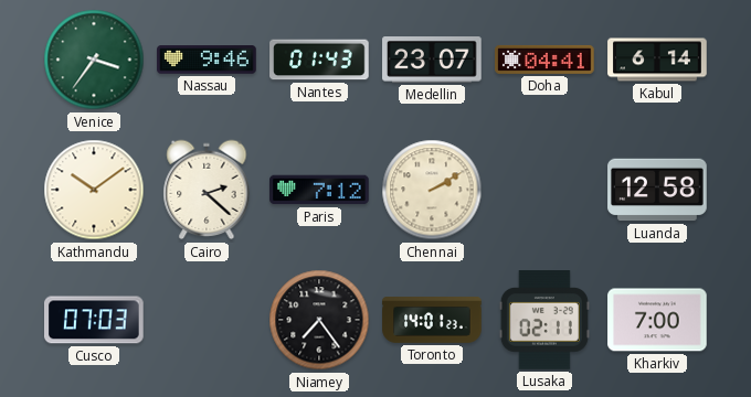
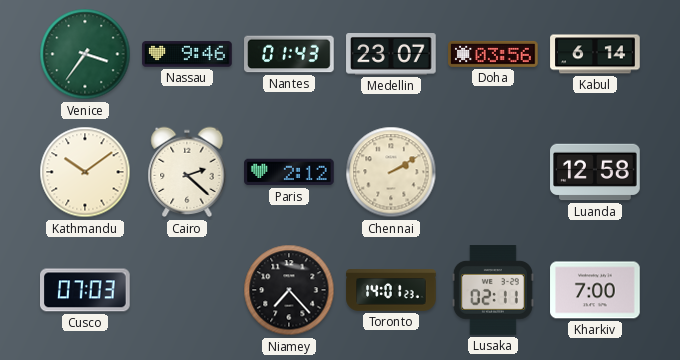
Doha: 04:41 -> 03:56 (493, 54)
Paris: 7:12 -> 2:12 (289, 172)
Niamey: 7:24 -> 7:23 (289, 290)
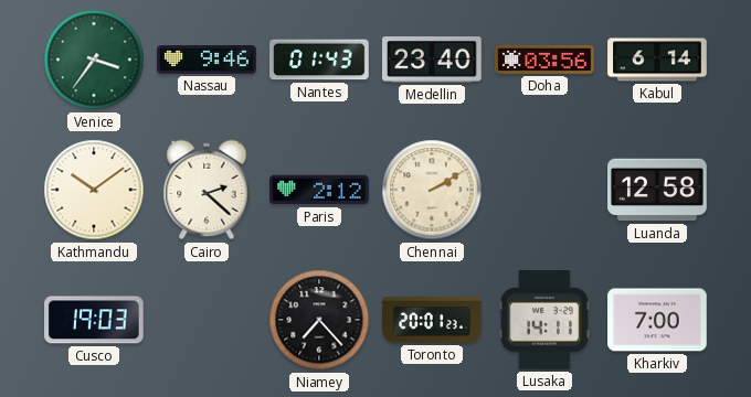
Medellin: 23:07 -> 23:40 (432, 61)
Cusco: 07:03 -> 19:03 (95, 320)
Toronto: 14:01 -> 20:01 (432, 320)
Lusaka: 02:11 -> 14:11 (544, 320)
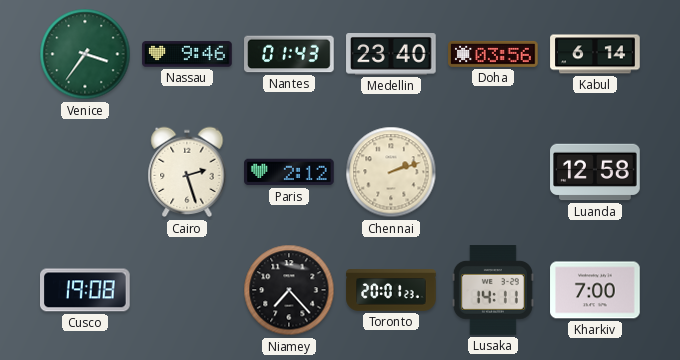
Kathmandu: 10:09 -> none (94, 190)
Cairo: 2:22 -> 2:27 (187, 172)
Chennai: 2:10 -> 2:12 (391, 172)
Cusco: 19:03 -> 19:08 (86, 290)
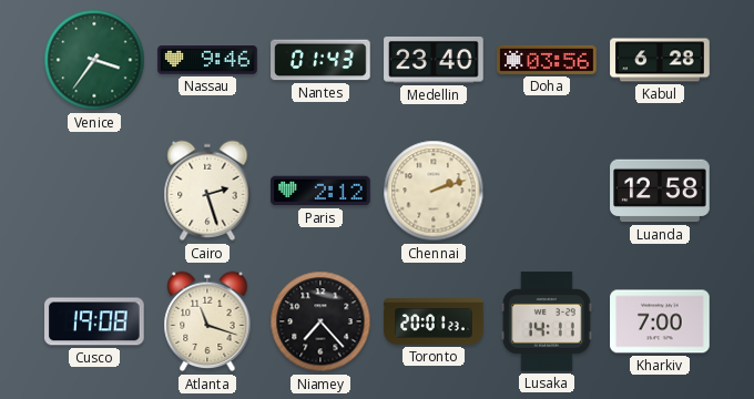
Kabul: 6:14 -> 6:28 (660, 60)
Atlanta: none -> 11:18 (207, 321)
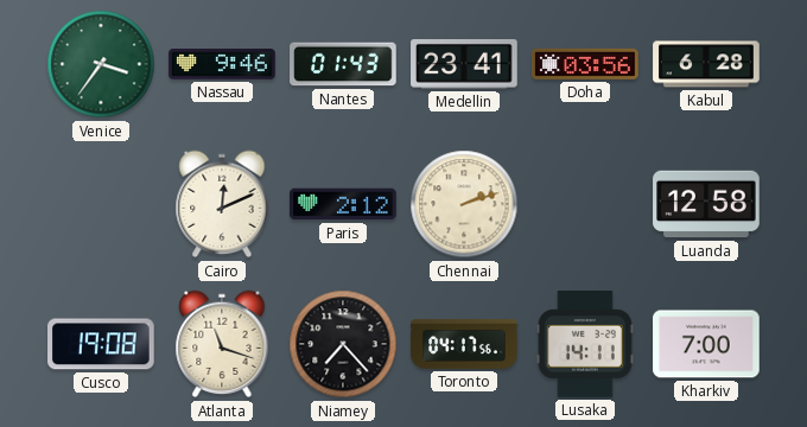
Medellin: 23:40 -> 23:41 (464, 65)
Cairo: 2:27 -> 12:11 (222, 204)
Toronto: 20:01 -> 04:17 (464, 344)
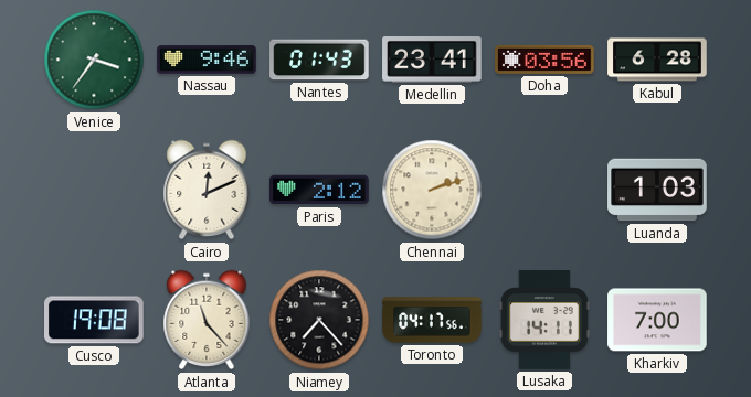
Luanda: 12:58 -> 1:03 (657, 190)
Atlanta: 11:18 -> 11:23 (207, 320)
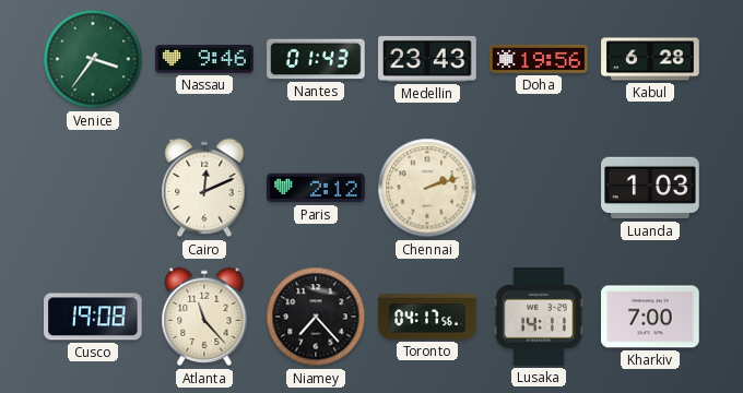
Medellin: 23:41 -> 23:43 (427, 60)
Doha: 03:56 -> 19:56 (539, 59)
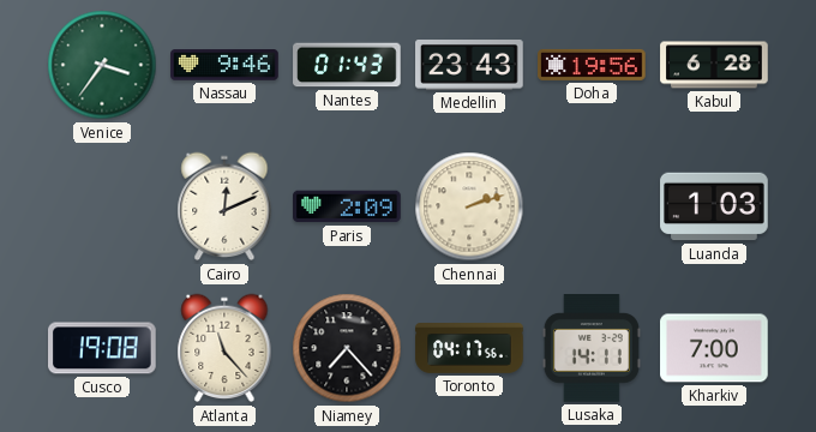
Paris: 2:12 -> 2:09 (347, 206)
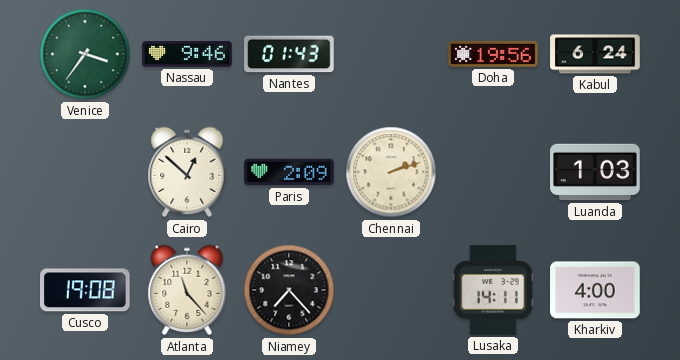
Medellin: 23:43 -> none (469, 66)
Kabul: 6:28 -> 6:24 (595, 54)
Cairo: 12:11 -> 12:52 (187, 172)
Toronto: 04:17 -> none (469, 348)
Kharkiv: 7:00 -> 4:00 (595, 290)
